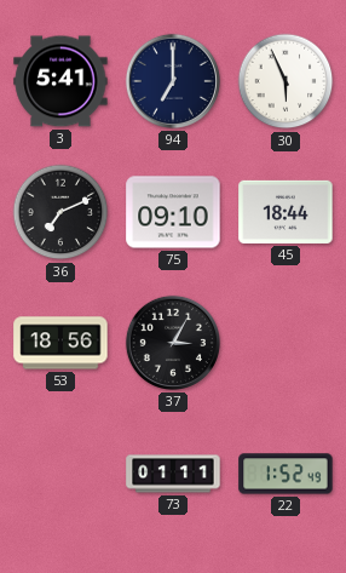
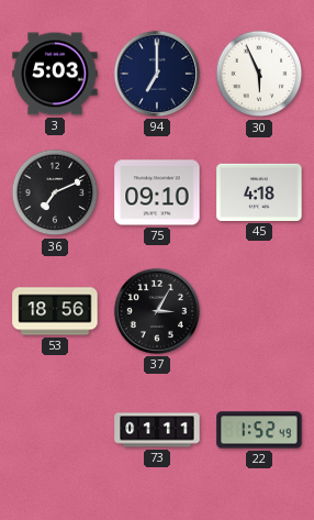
3: 5:41 -> 5:03 (55, 74)
45: 18:44 -> 4:18 (259, 192)
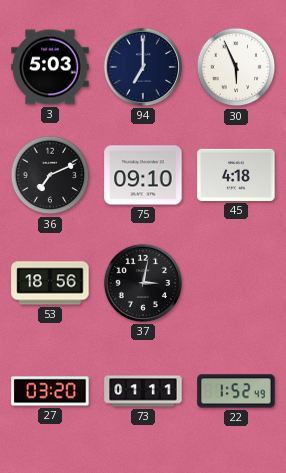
37: 3:05 -> 3:02 (143, 283)
27: none -> 03:20 (50, 391)
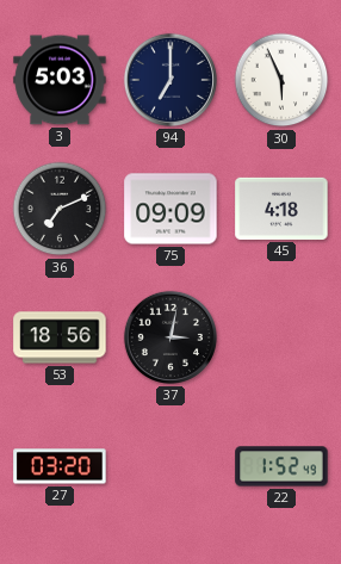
75: 09:10 -> 09:09 (170, 209)
73: 01:11 -> none (143, 391)
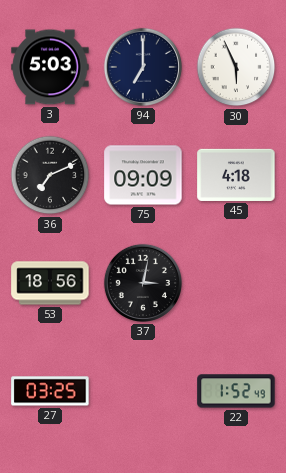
27: 03:20 -> 03:25 (50, 391)
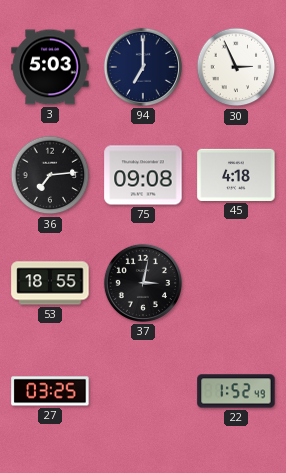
30: 5:56 -> 2:56 (236, 67)
36: 7:11 -> 7:14 (50, 175)
75: 09:09 -> 09:08 (143, 175)
53: 18:56 -> 18:55 (50, 283)
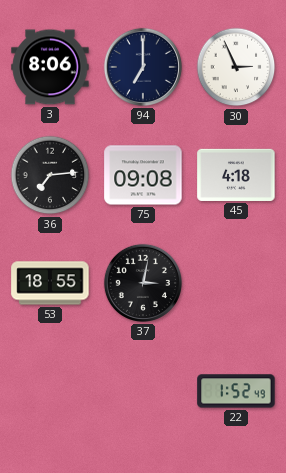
3: 5:03 -> 8:06 (50, 67)
27: 03:25 -> none (50, 391)
